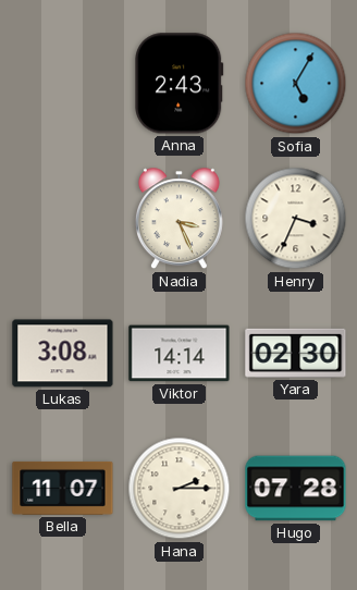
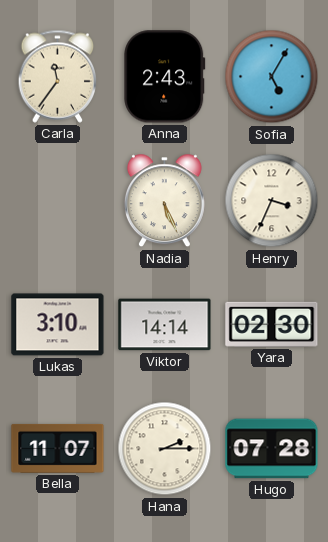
Carla: none -> 11:36 (58, 76)
Nadia: 3:26 -> 5:26 (164, 201)
Lukas: 3:08 -> 3:10 (58, 325)
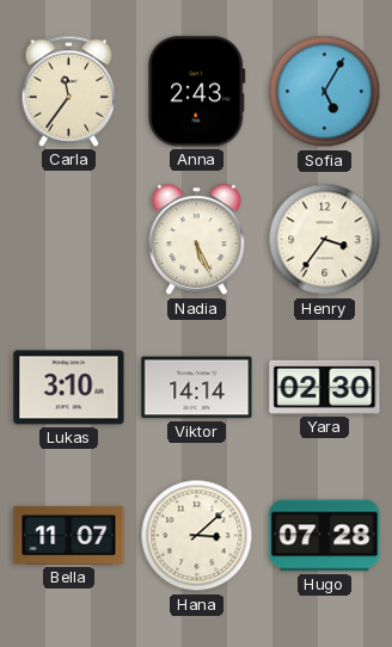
Henry: 3:34 -> 3:36 (325, 240)
Hana: 2:15 -> 3:08 (197, 536)
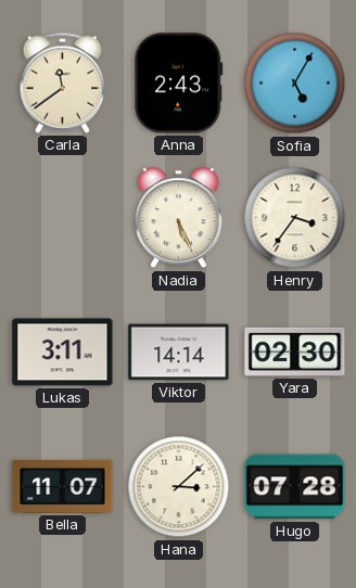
Carla: 11:36 -> 11:39 (63, 82)
Lukas: 3:10 -> 3:11 (63, 353)
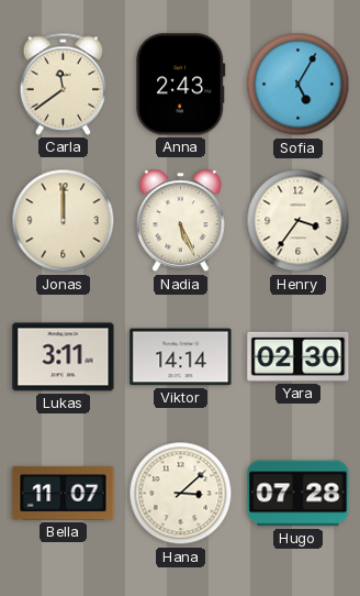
Jonas: none -> 12:00 (64, 221)
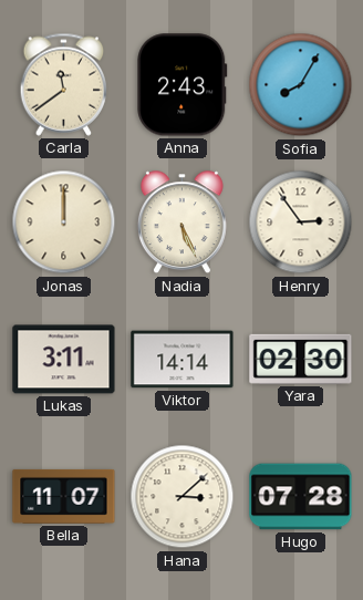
Sofia: 5:05 -> 8:05 (301, 85)
Henry: 3:36 -> 2:54 (301, 223)
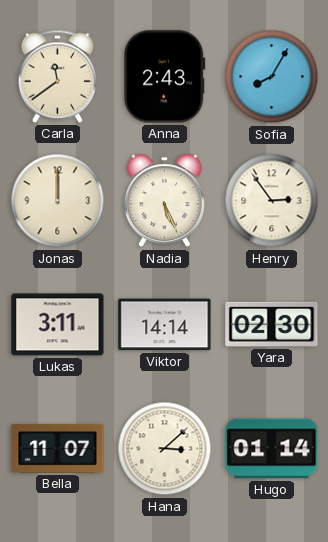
Hugo: 07:28 -> 01:14 (272, 449)
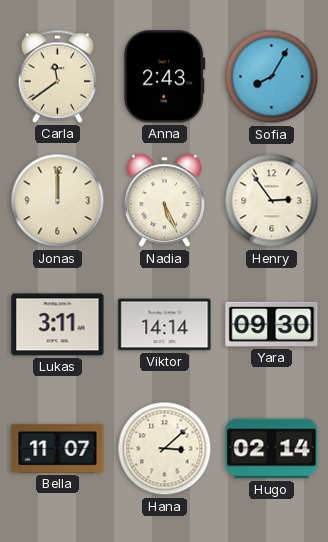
Yara: 02:30 -> 09:30 (272, 324)
Hugo: 01:14 -> 02:14 (272, 449)
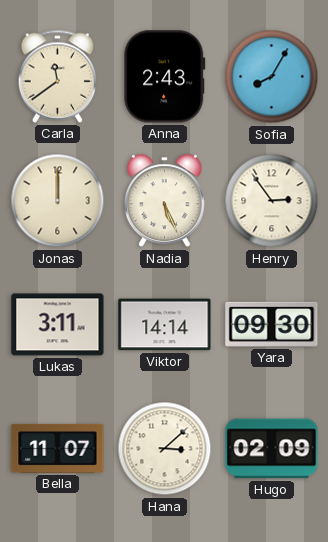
Hugo: 02:14 -> 02:09 (272, 449)
